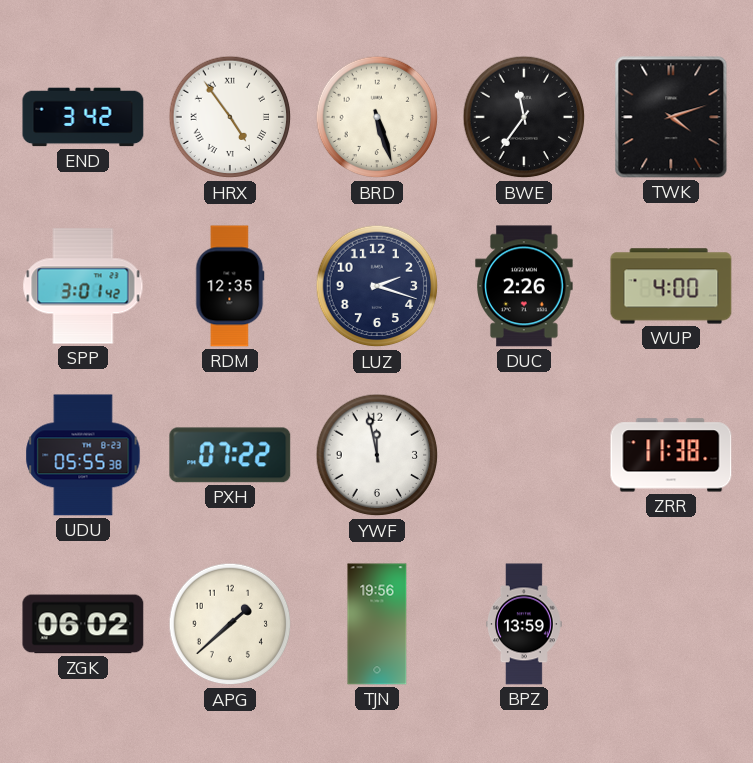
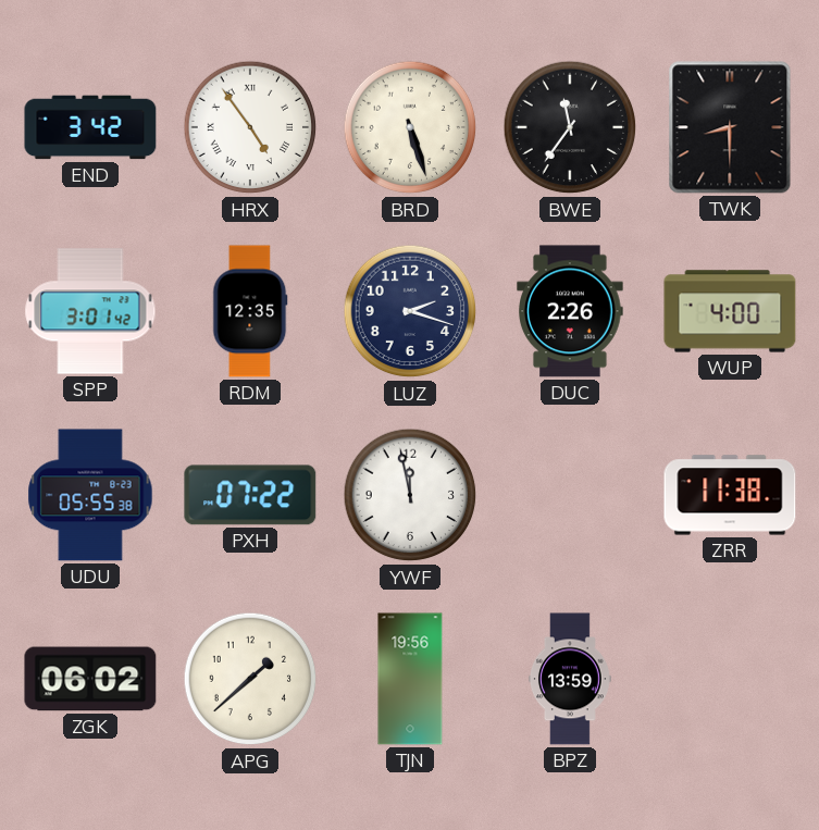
TWK: 4:12 -> 8:30 (730, 127)
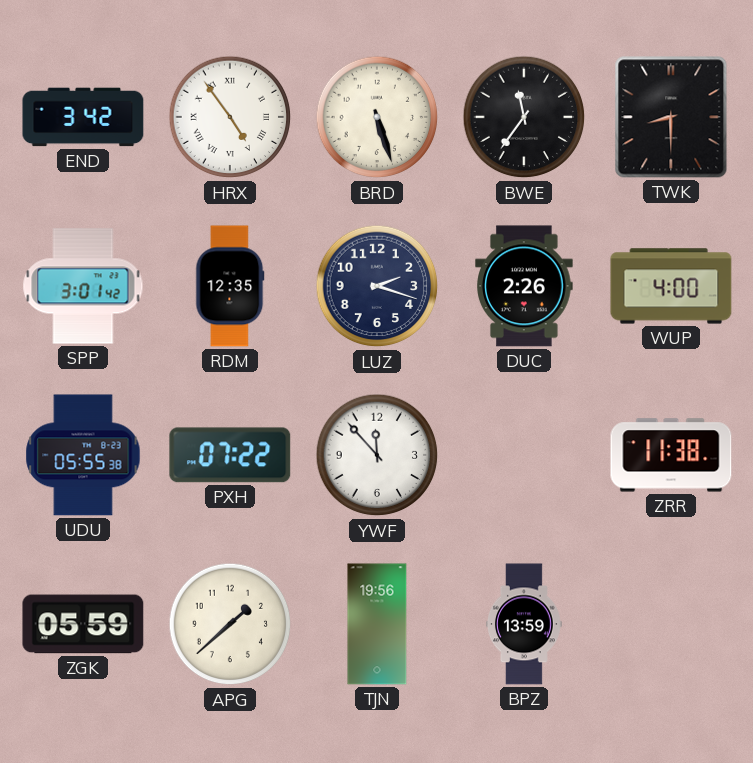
YWF: 11:58 -> 11:53 (377, 455)
ZGK: 06:02 -> 05:59 (83, 624)
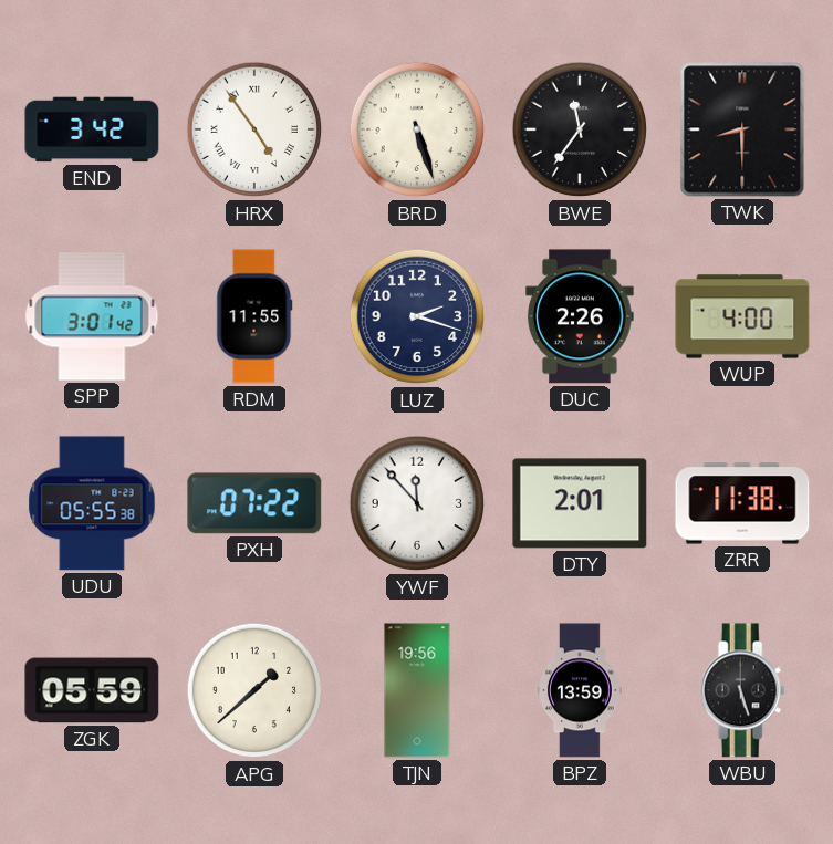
RDM: 12:35 -> 11:55 (254, 316)
DTY: none -> 2:01 (580, 503)
WBU: none -> 5:27 (742, 690)
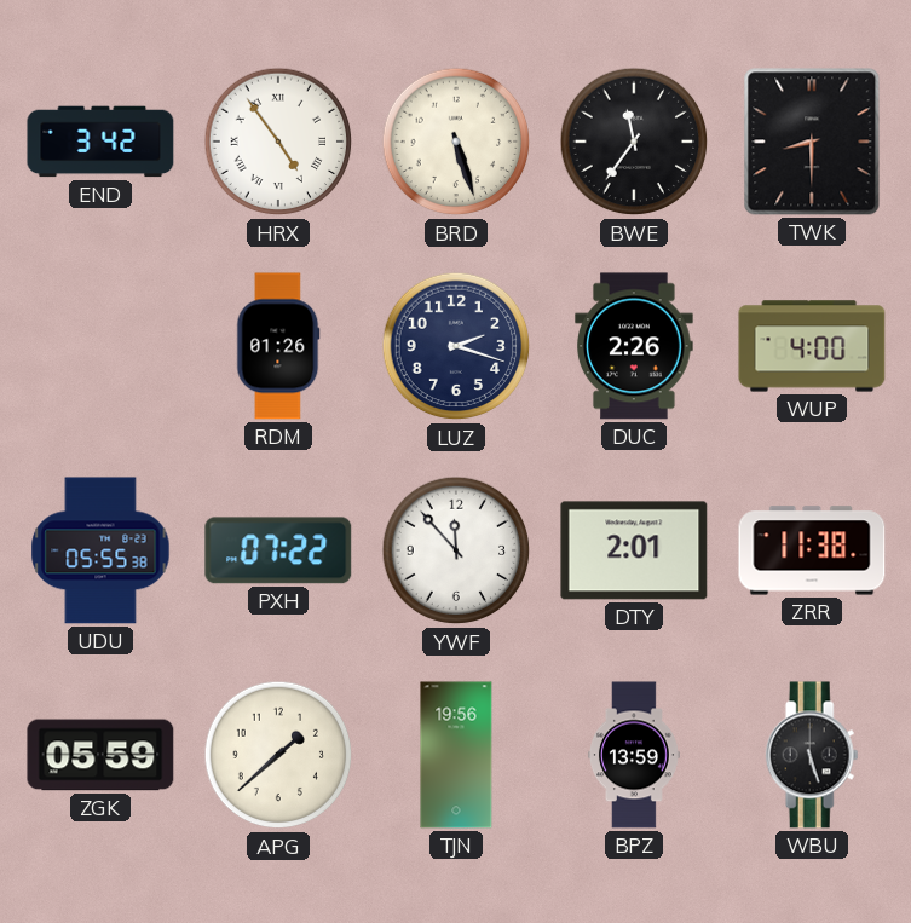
SPP: 3:01 -> none (92, 316)
RDM: 11:55 -> 01:26 (278, 346)
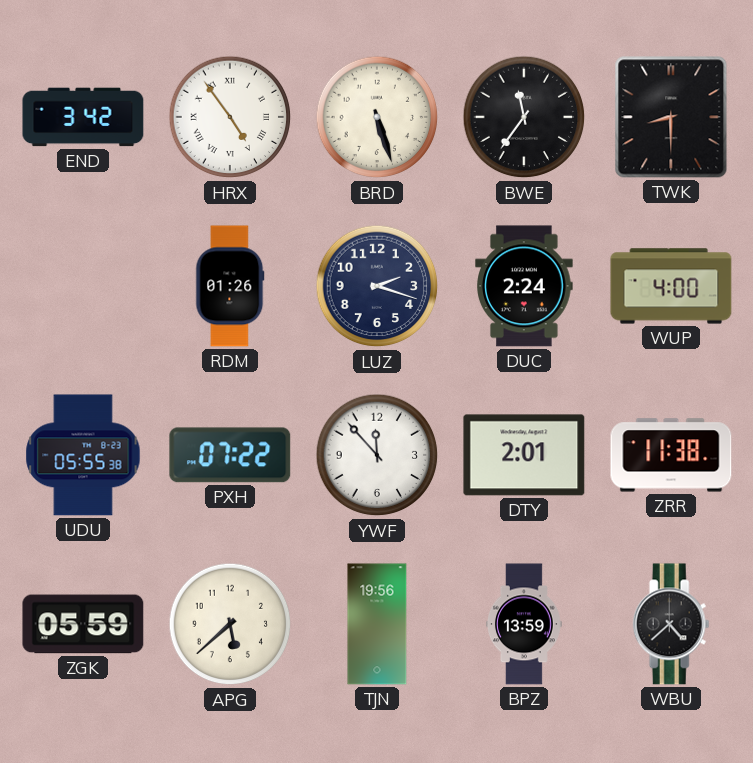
DUC: 2:26 -> 2:24 (524, 286)
APG: 1:38 -> 5:38 (230, 624)
WBU: 5:27 -> 4:38 (671, 624)
